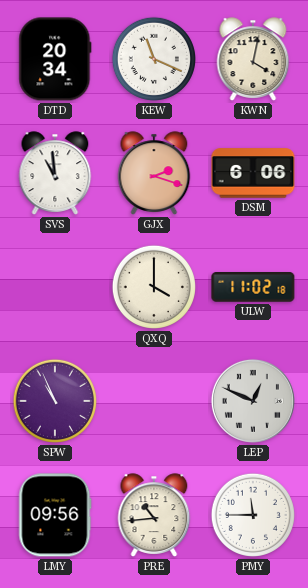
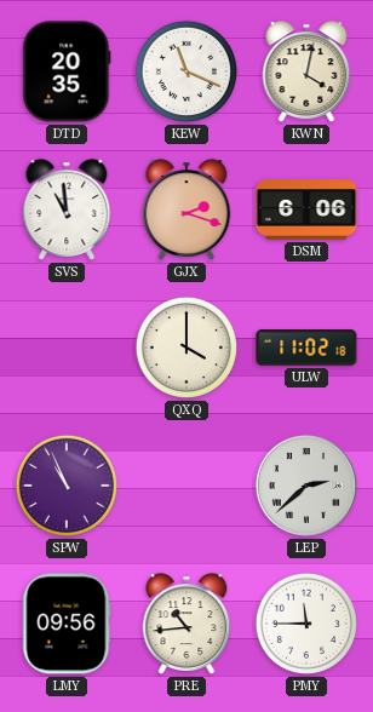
DTD: 20:34 -> 20:35 (67, 71)
LEP: 12:49 -> 2:38 (306, 486)
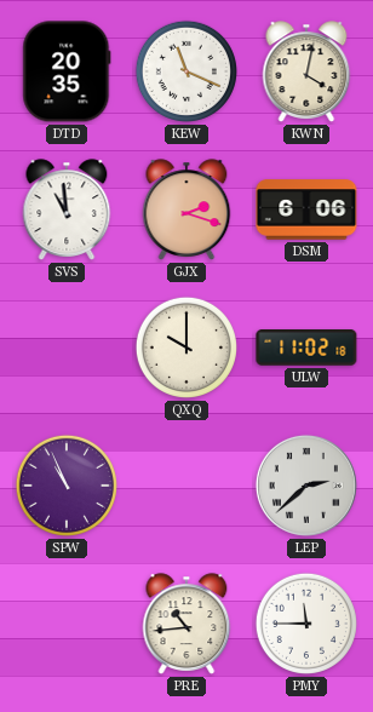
QXQ: 4:00 -> 10:00 (187, 348)
LMY: 09:56 -> none (67, 624)
